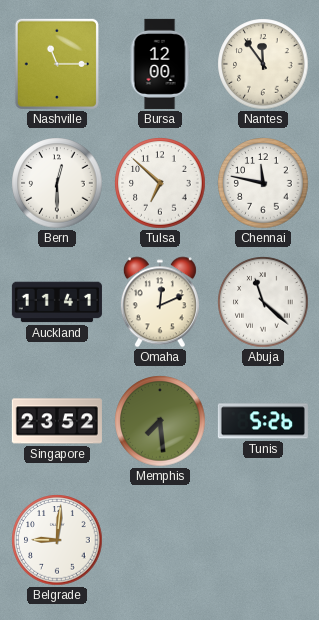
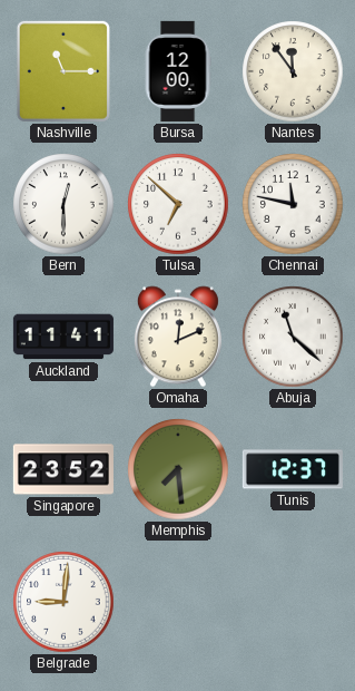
Tunis: 5:26 -> 12:37 (293, 469)
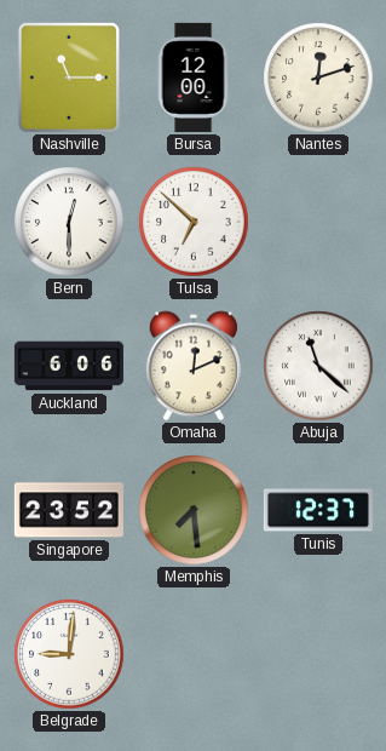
Nantes: 11:54 -> 12:12 (318, 78)
Chennai: 11:47 -> none (293, 204)
Auckland: 11:41 -> 6:06 (69, 366)
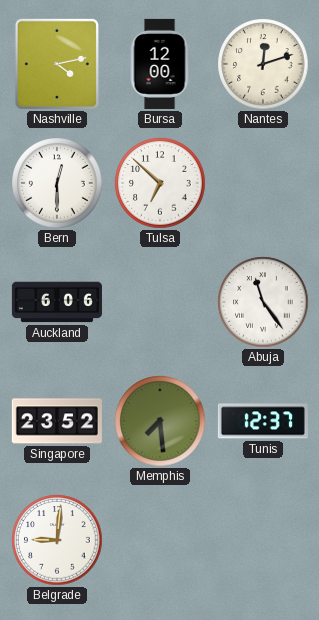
Nashville: 11:15 -> 4:13 (57, 64)
Omaha: 12:11 -> none (194, 366)
Abuja: 11:22 -> 11:24 (263, 302)
